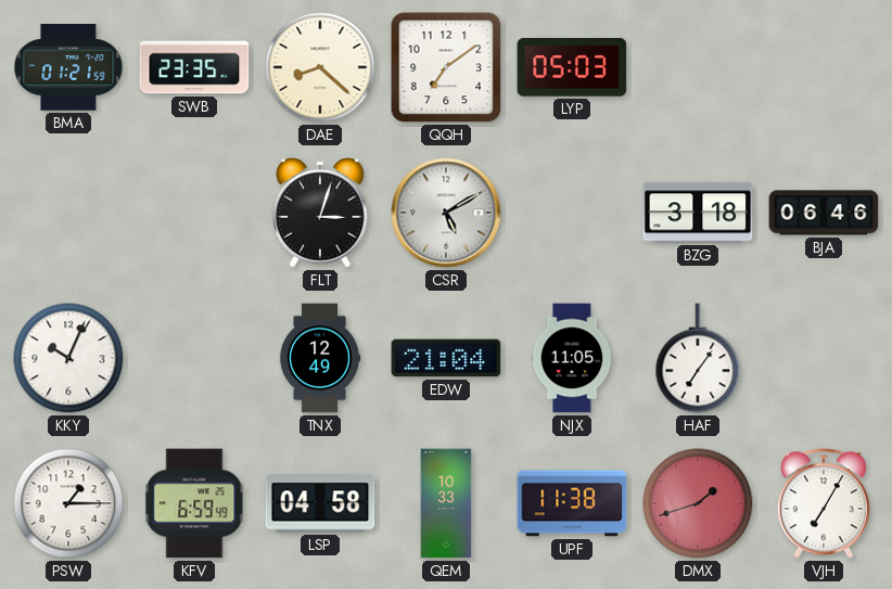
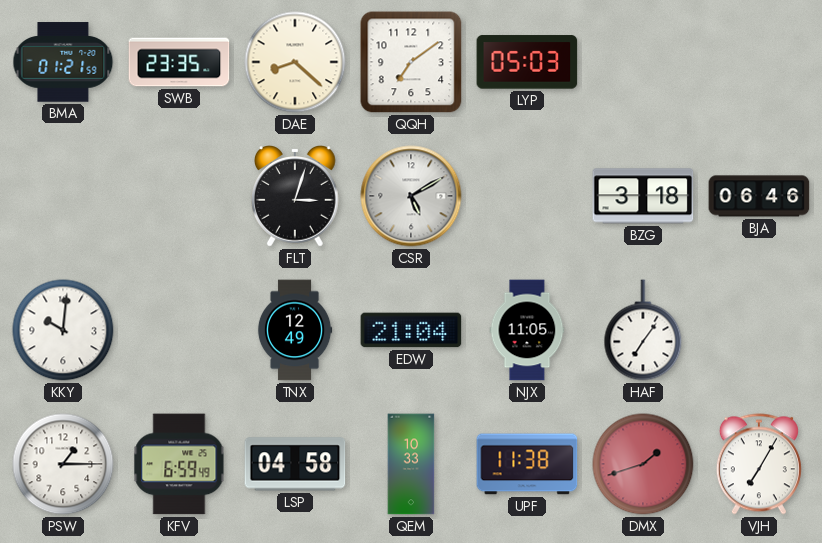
KKY: 10:04 -> 10:01 (63, 330)
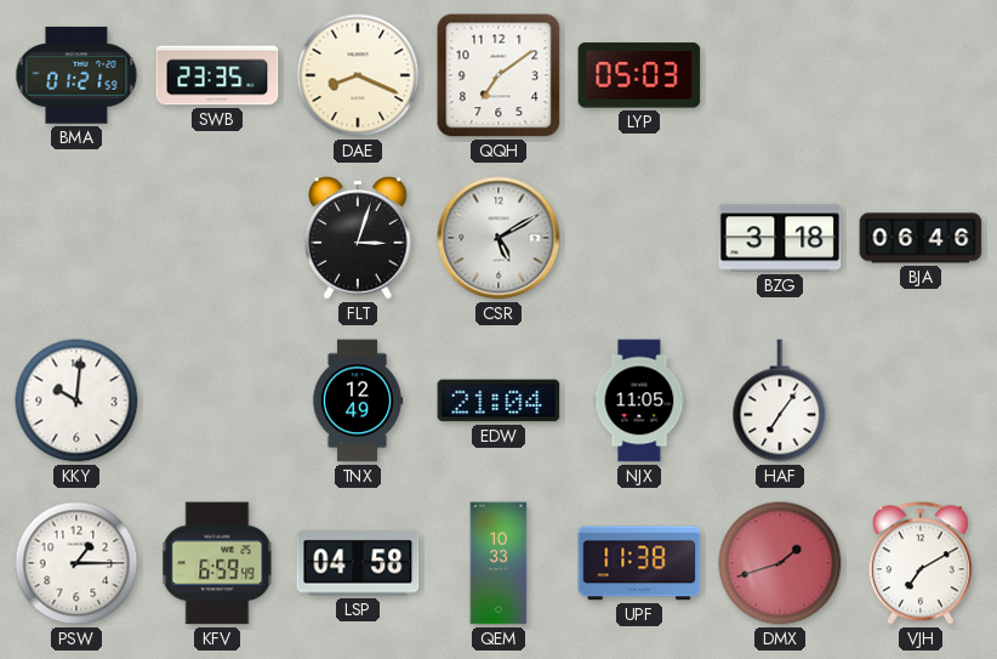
DAE: 8:22 -> 8:19 (358, 75)
VJH: 7:05 -> 7:10 (921, 563)
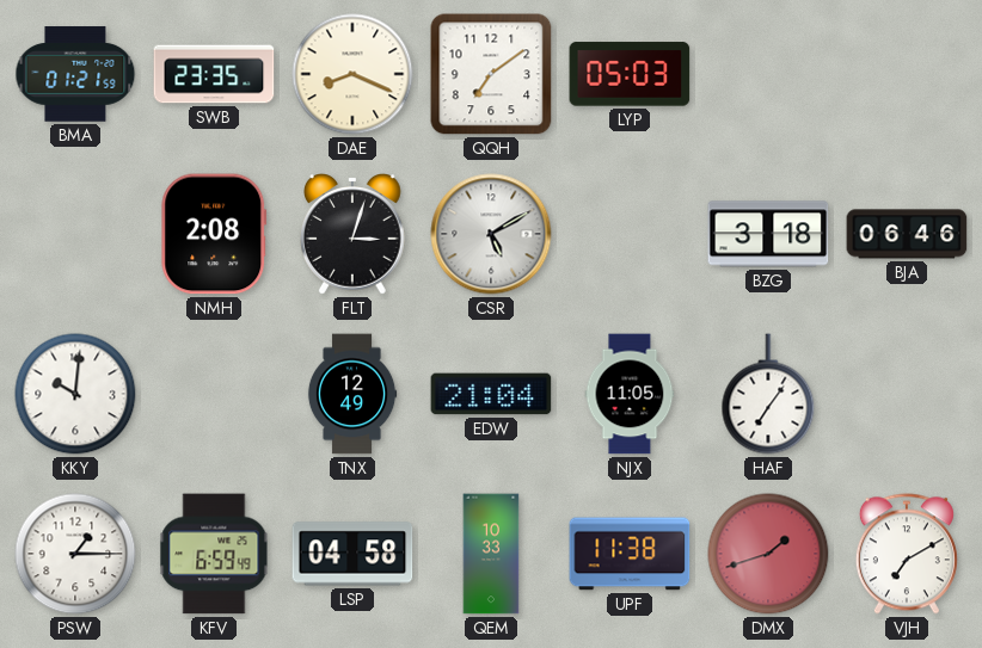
NMH: none -> 2:08 (214, 234)
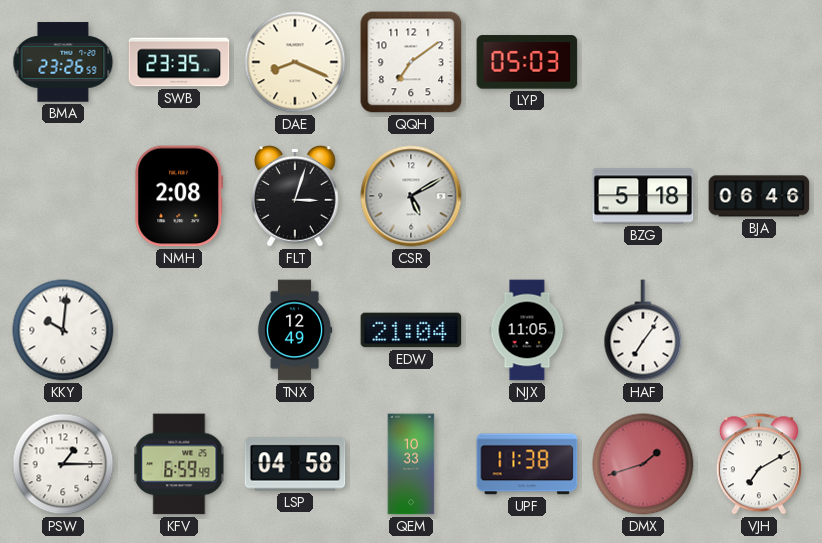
BMA: 01:21 -> 23:26 (63, 62)
BZG: 3:18 -> 5:18 (643, 196)
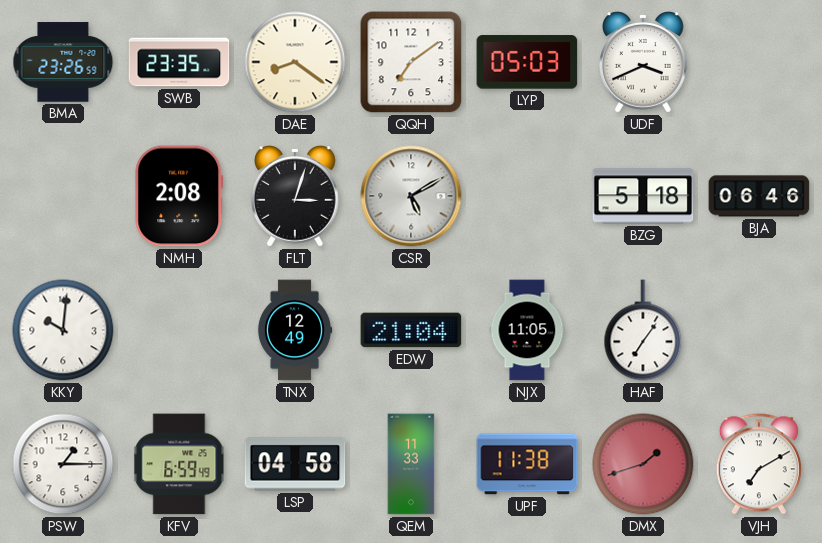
DAE: 8:19 -> 8:21 (295, 62)
UDF: none -> 3:41 (644, 62)
QEM: 10:33 -> 11:33 (411, 464)
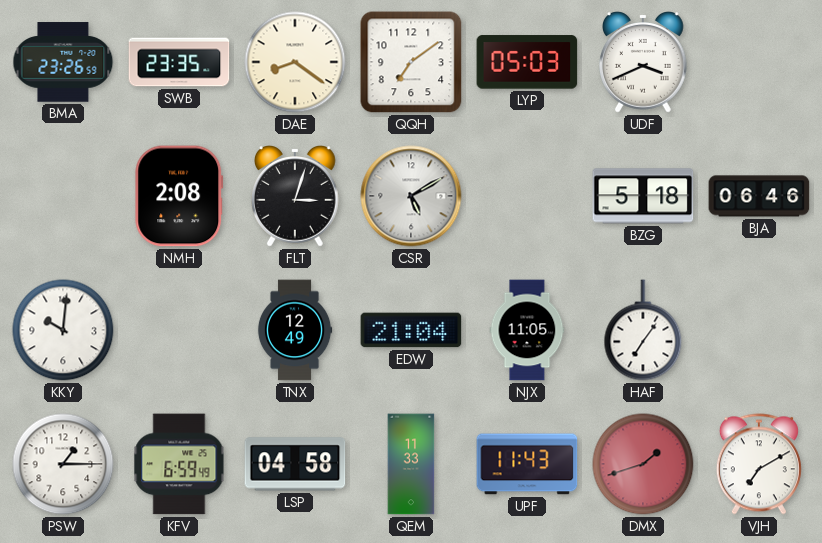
UPF: 11:38 -> 11:43 (527, 464)
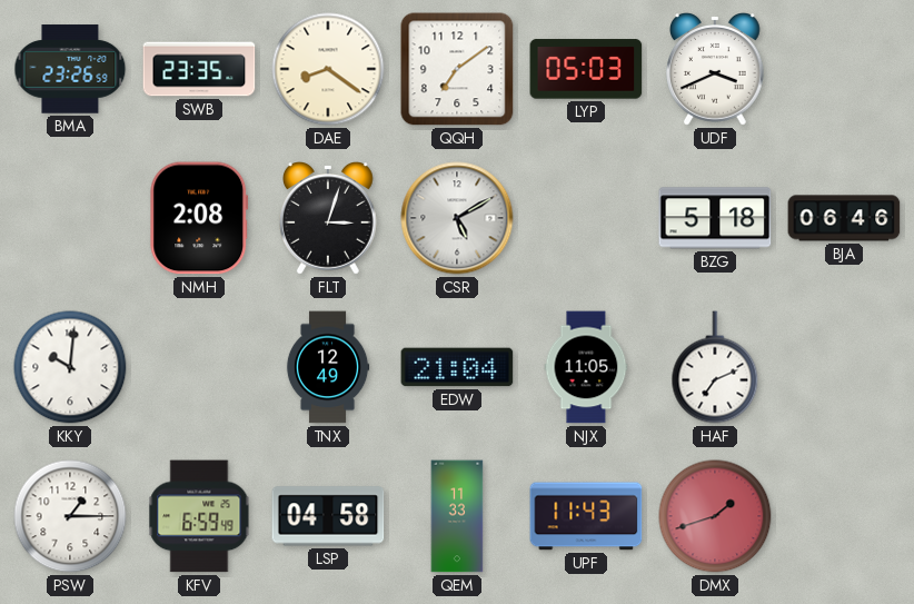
HAF: 7:06 -> 7:11 (715, 367)
VJH: 7:10 -> none (759, 464)
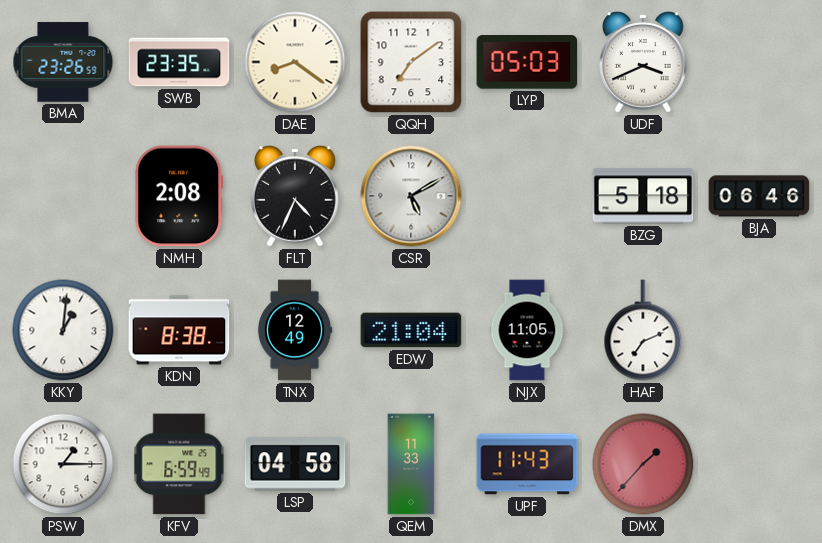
FLT: 3:03 -> 4:34 (296, 196)
KKY: 10:01 -> 1:01 (63, 330)
KDN: none -> 8:38 (179, 330)
DMX: 1:42 -> 1:37 (643, 464)
